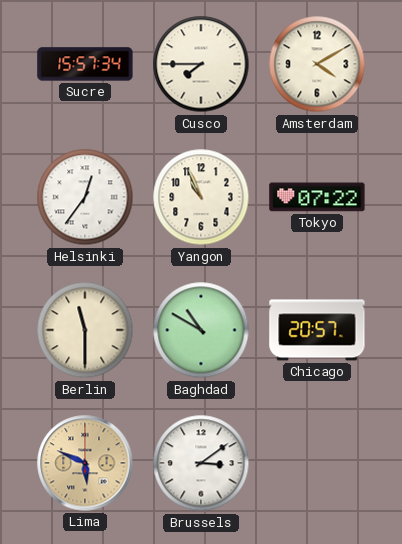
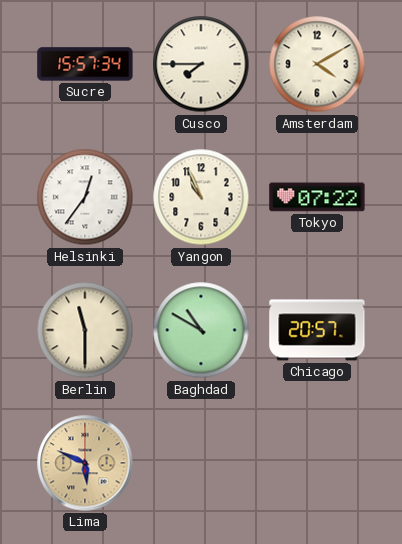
Brussels: 3:09 -> none (201, 463)
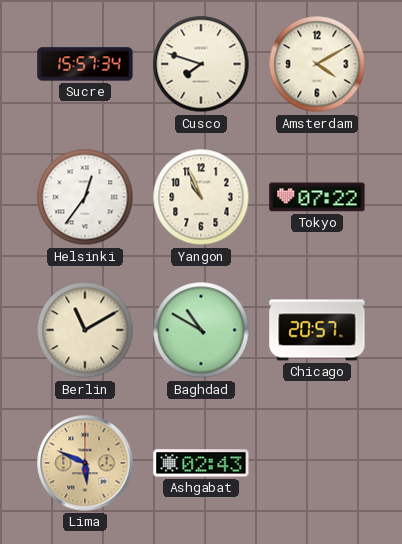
Cusco: 7:45 -> 7:48 (201, 64)
Berlin: 11:30 -> 11:10 (85, 330)
Ashgabat: none -> 02:43 (201, 463)
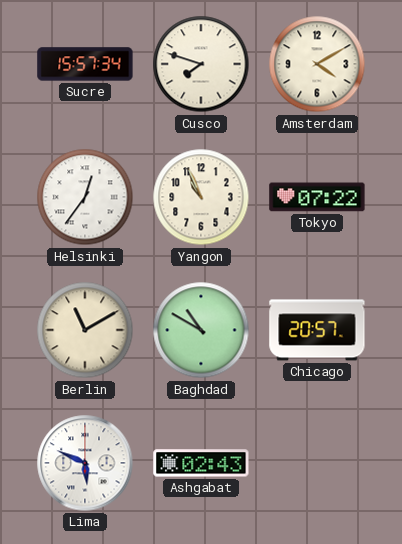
Lima dial: champagne -> white (85, 463)
